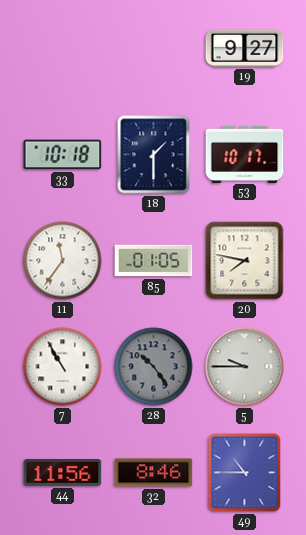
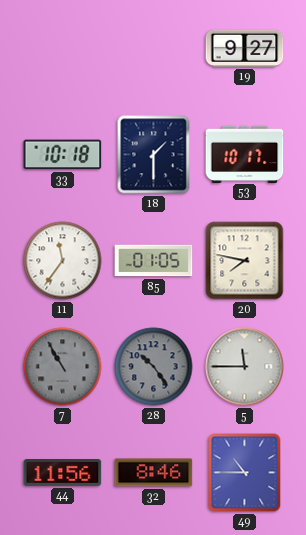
7 dial: white -> grey (63, 367)
5: 9:45 -> 11:45 (245, 367)
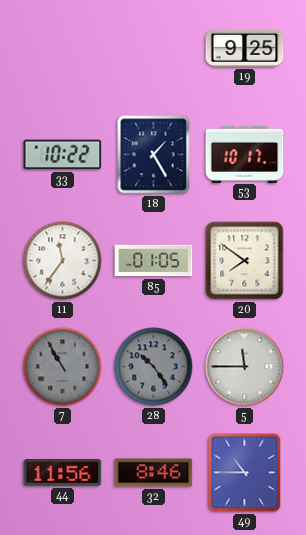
19: 9:27 -> 9:25 (245, 48)
33: 10:18 -> 10:22 (63, 155)
18: 1:30 -> 1:25 (154, 155)
20: 7:47 -> 7:51 (245, 261)
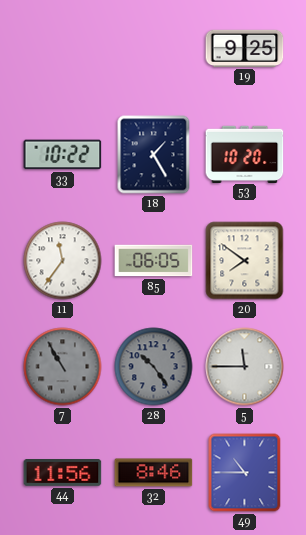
53: 10:17 -> 10:20 (245, 154)
85: 01:05 -> 06:05 (154, 261)
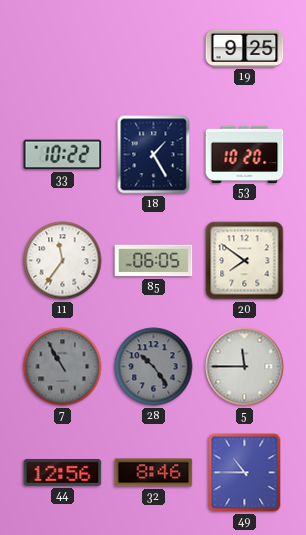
44: 11:56 -> 12:56 (63, 473)
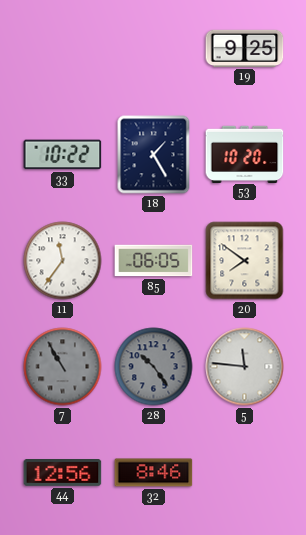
5: 11:45 -> 11:46 (245, 367)
49: 10:45 -> none (245, 473)
